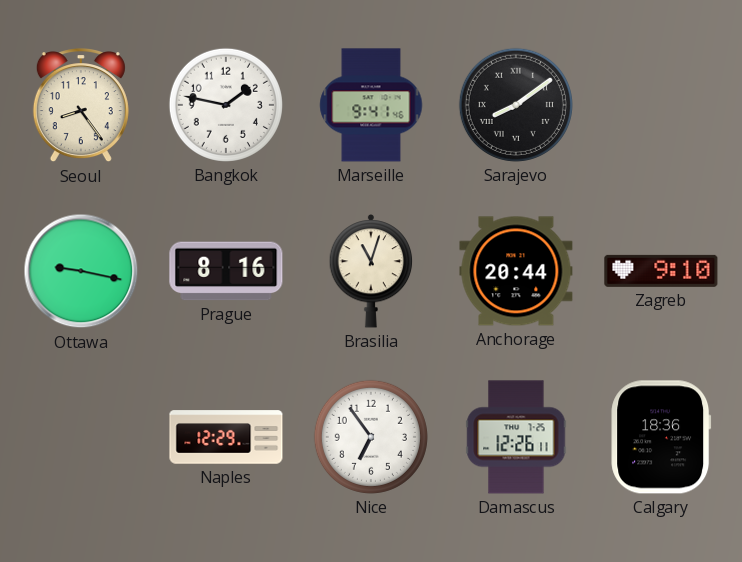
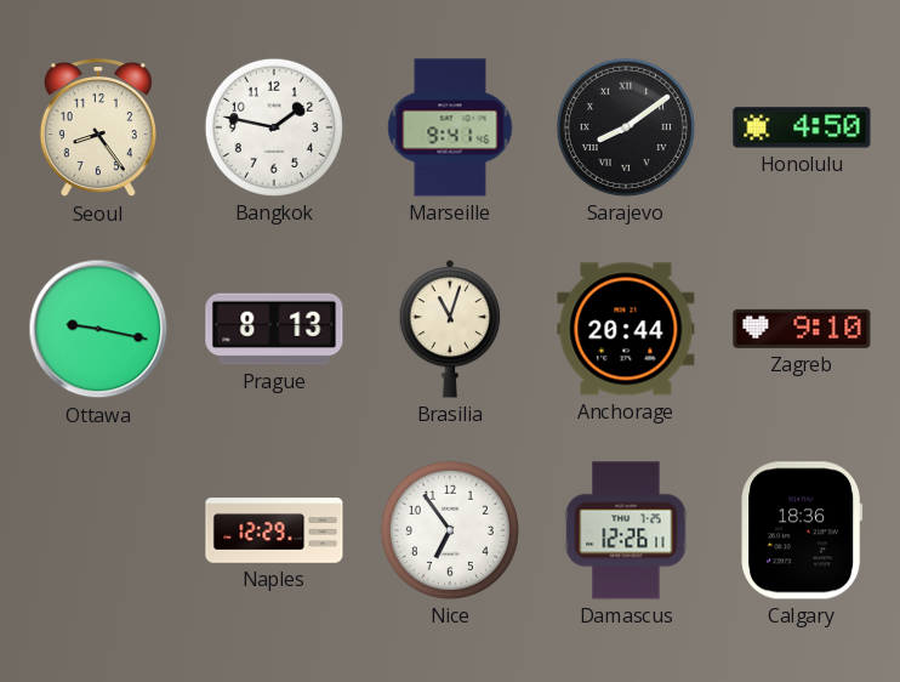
Honolulu: none -> 4:50 (802, 127)
Prague: 8:16 -> 8:13 (274, 329)
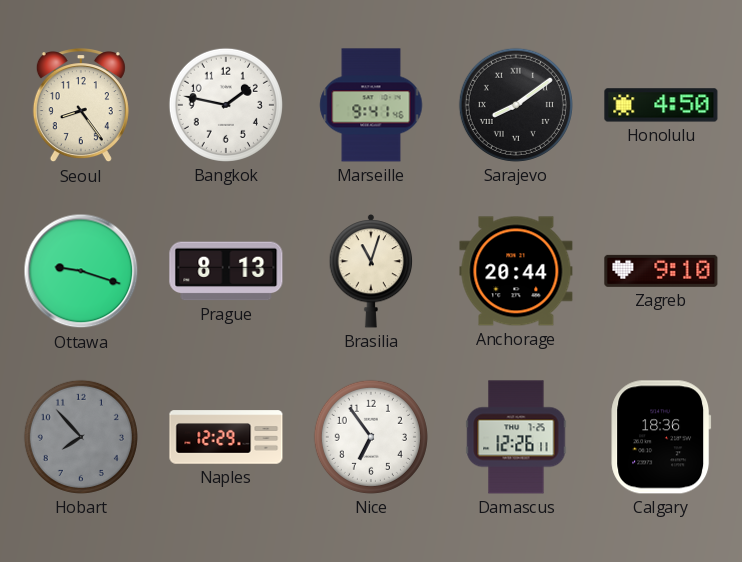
Ottawa: 9:17 -> 9:18 (81, 271)
Hobart: none -> 7:53 (81, 437)
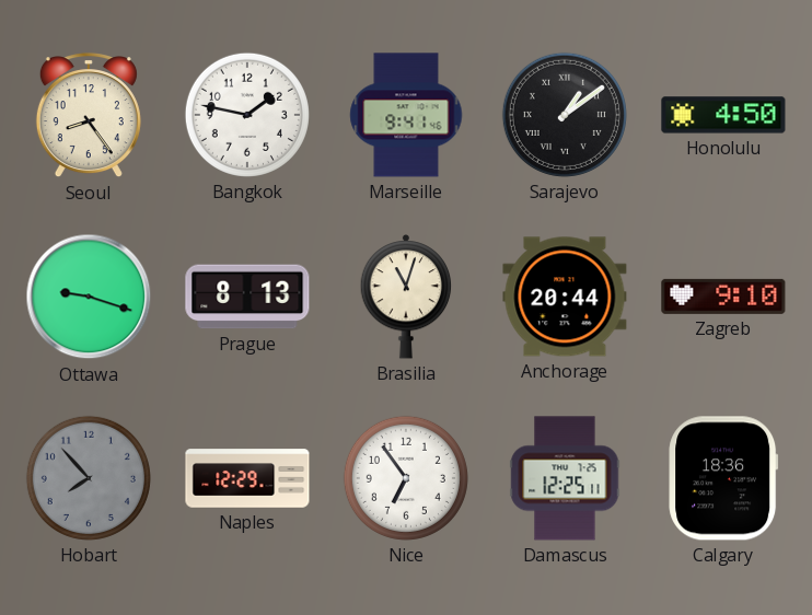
Sarajevo: 8:09 -> 1:09 (565, 115)
Damascus: 12:26 -> 12:25 (565, 478)
